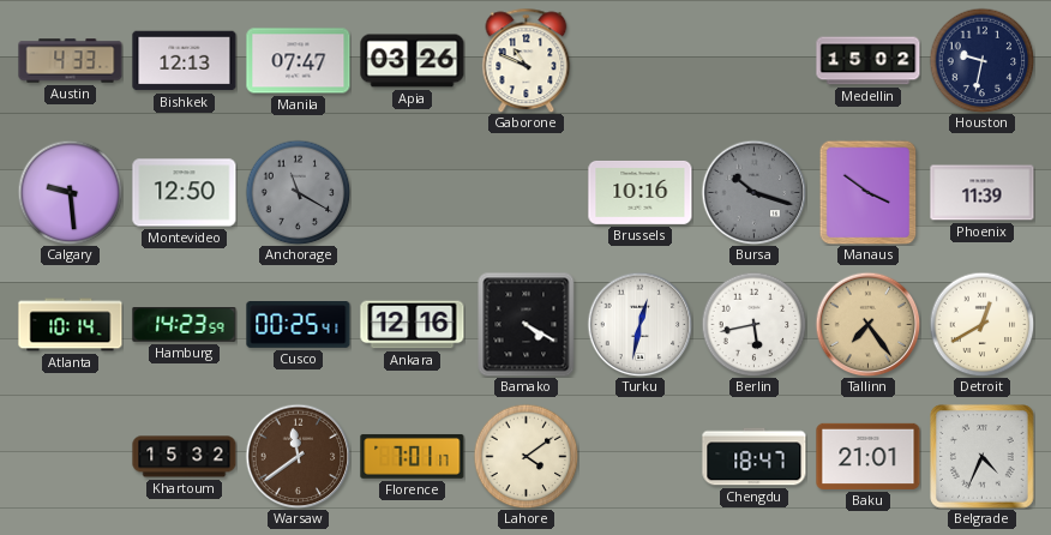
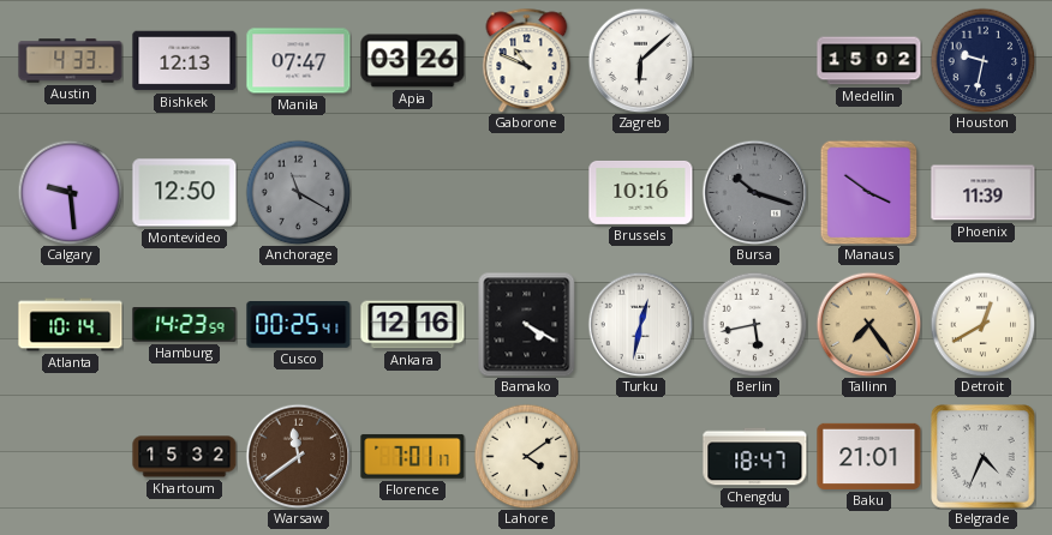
Zagreb: none -> 6:08 (640, 60)
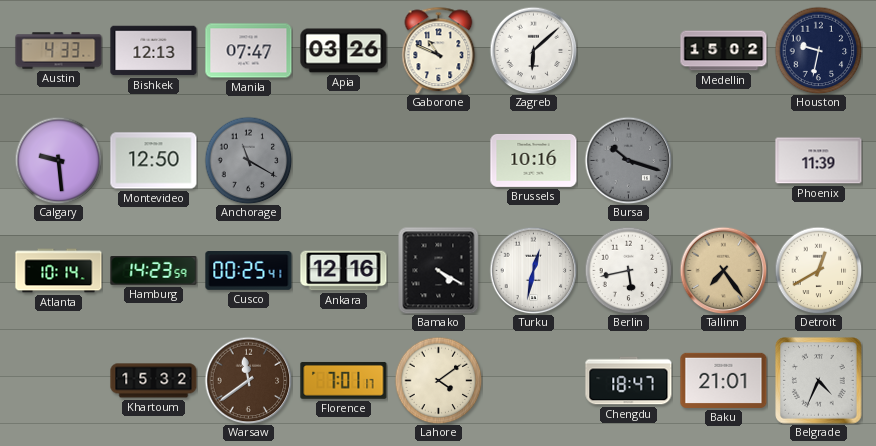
Manaus: 3:51 -> none (869, 192)
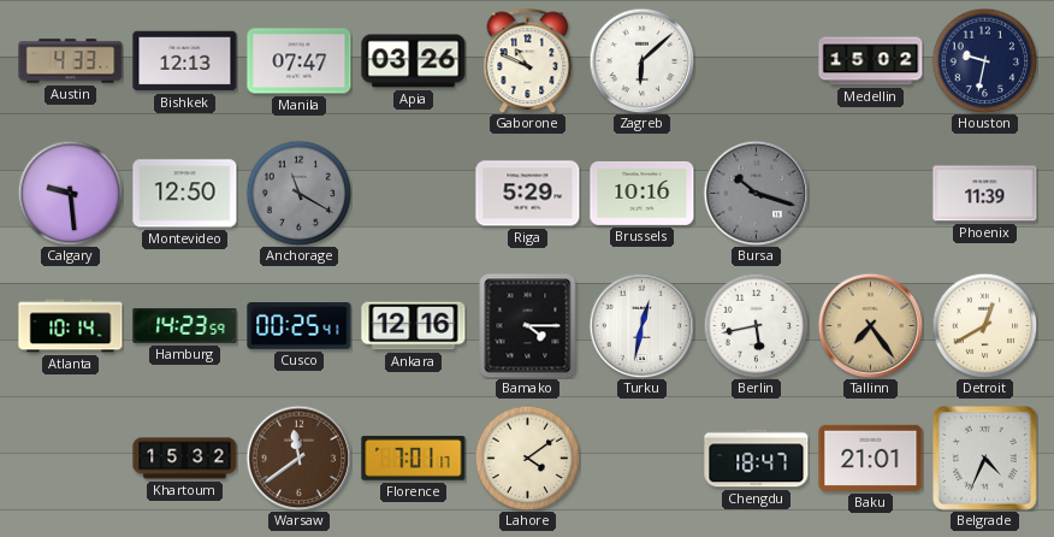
Riga: none -> 5:29 (528, 194)
Bamako: 4:20 -> 4:15 (528, 325)
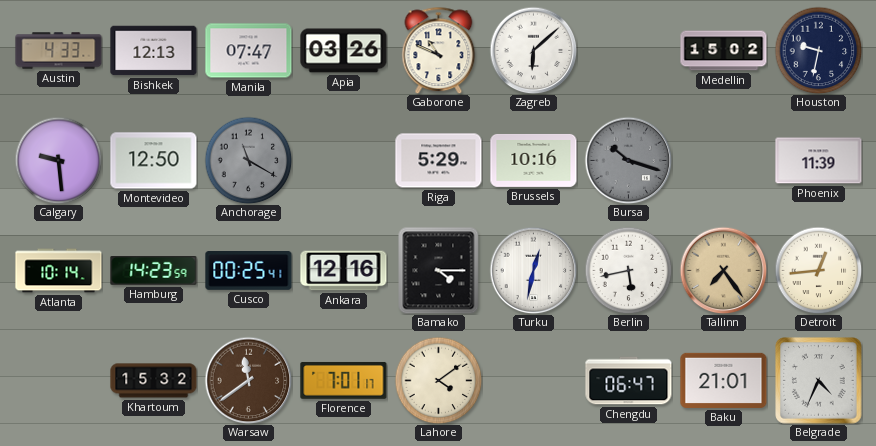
Detroit: 12:40 -> 12:44 (818, 270)
Chengdu: 18:47 -> 06:47 (629, 381)
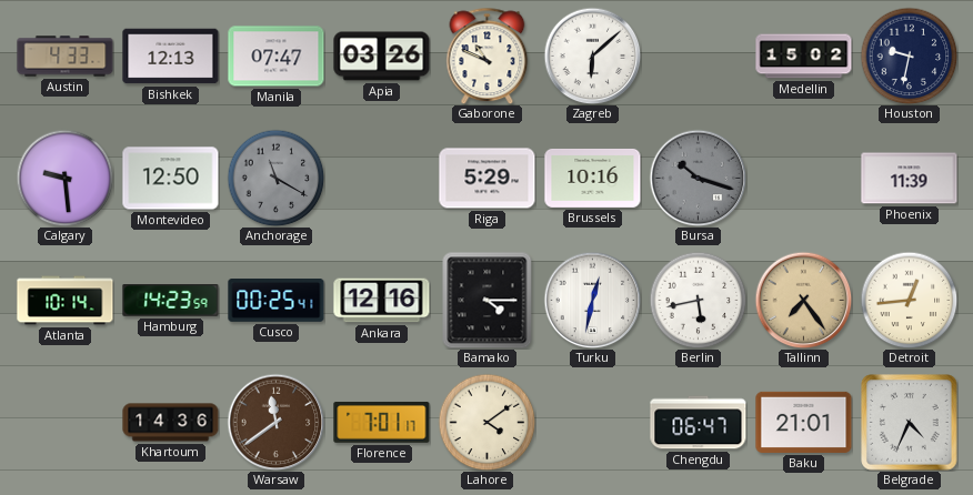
Khartoum: 15:32 -> 14:36 (171, 423)
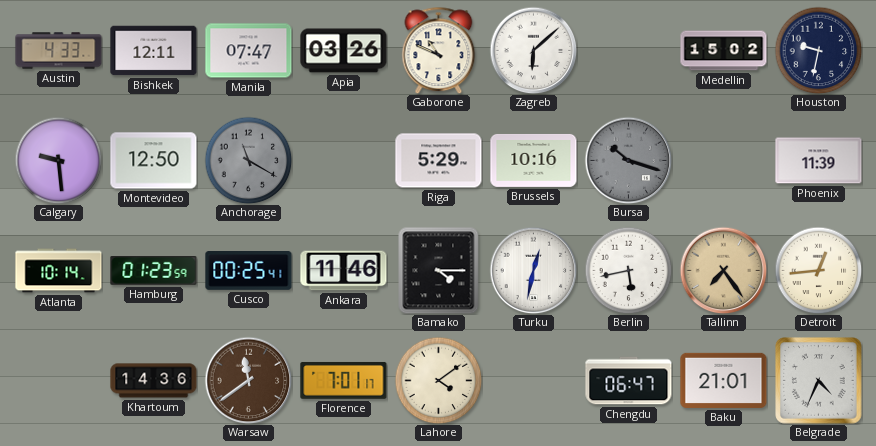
Bishkek: 12:13 -> 12:11 (154, 51)
Hamburg: 14:23 -> 01:23 (154, 271)
Ankara: 12:16 -> 11:46 (344, 271)
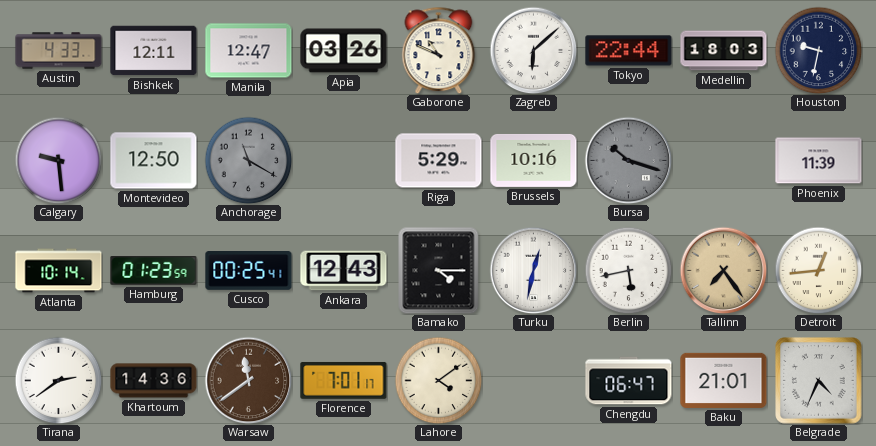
Manila: 07:47 -> 12:47 (249, 51)
Tokyo: none -> 22:44 (629, 51)
Medellin: 15:02 -> 18:03 (724, 51)
Ankara: 11:46 -> 12:43 (344, 271)
Tirana: none -> 2:39 (58, 380)
